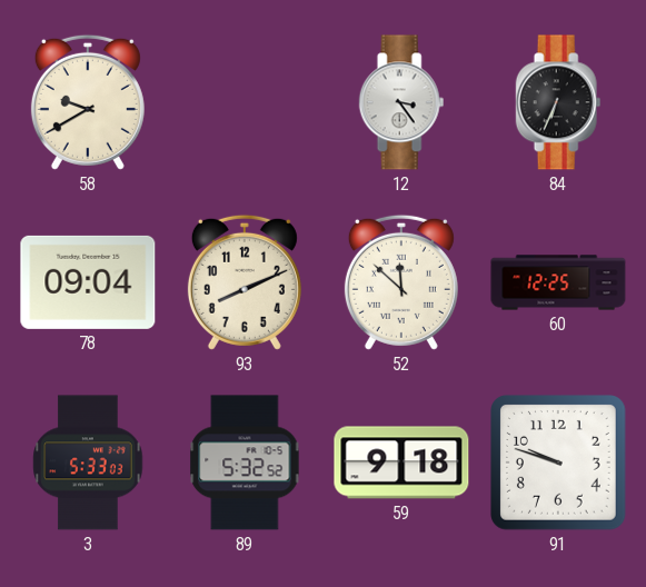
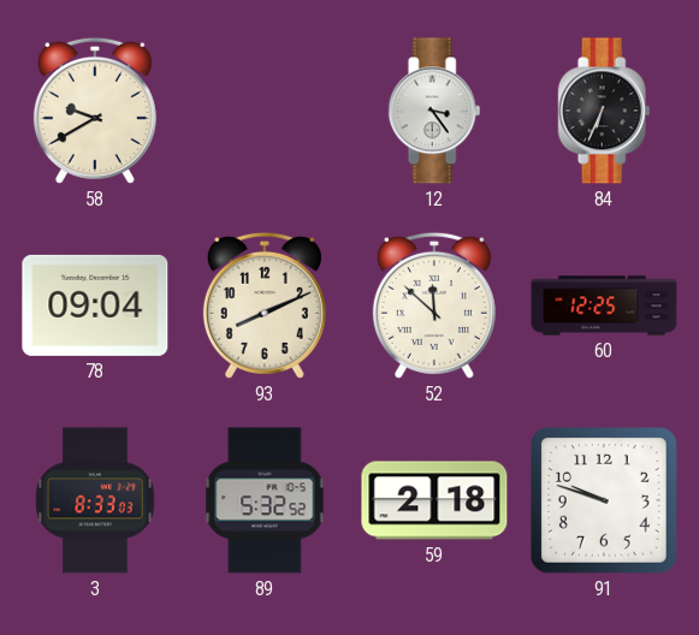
3: 5:33 -> 8:33 (95, 500)
59: 9:18 -> 2:18 (434, 500)
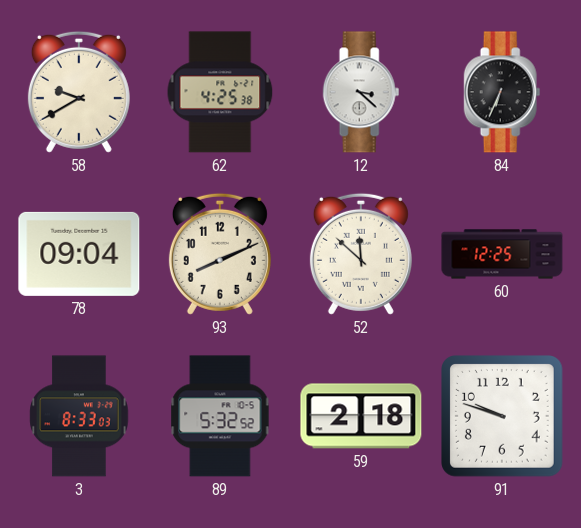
62: none -> 4:25 (220, 92)
12: 3:24 -> 3:22 (361, 92)
